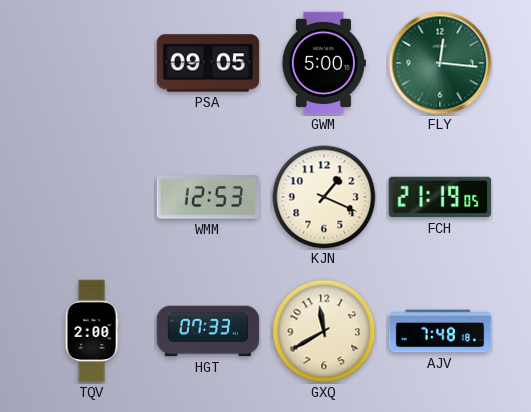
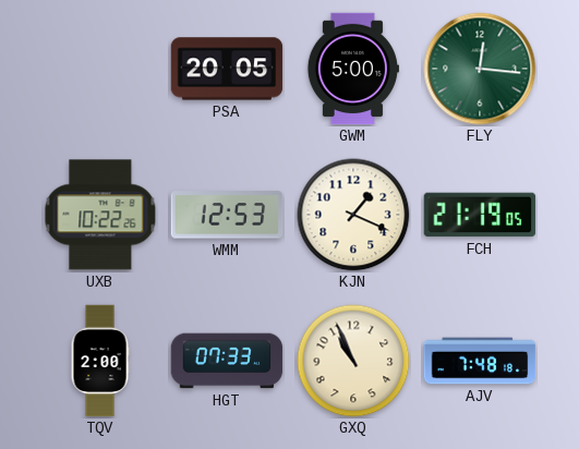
PSA: 09:05 -> 20:05 (227, 69)
UXB: none -> 10:22 (100, 215)
GXQ: 11:40 -> 10:56 (353, 361)
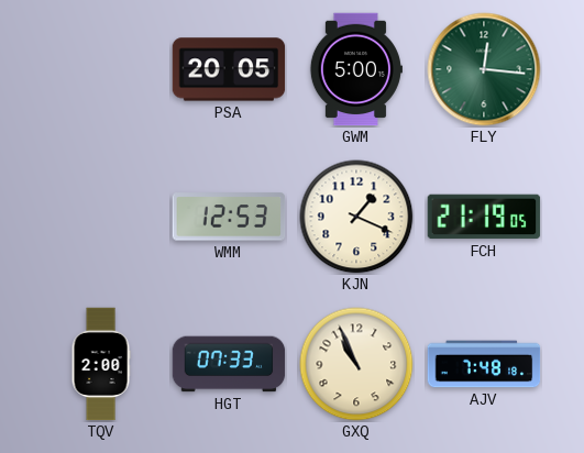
UXB: 10:22 -> none (100, 215)
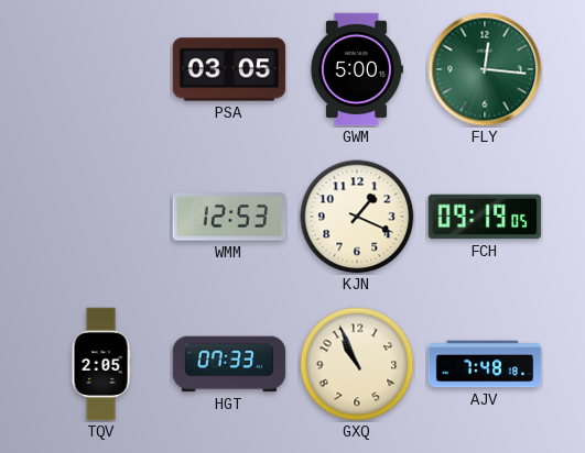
PSA: 20:05 -> 03:05 (229, 69)
FCH: 21:19 -> 09:19 (485, 217)
TQV: 2:00 -> 2:05 (101, 364)
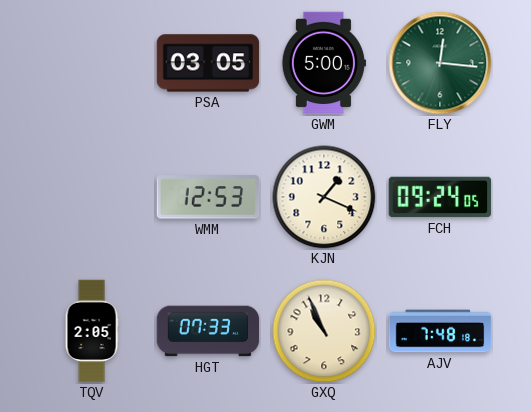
FCH: 09:19 -> 09:24 (440, 197)
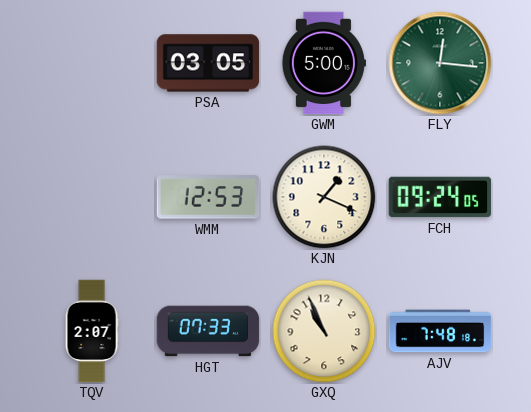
TQV: 2:05 -> 2:07 (92, 331)
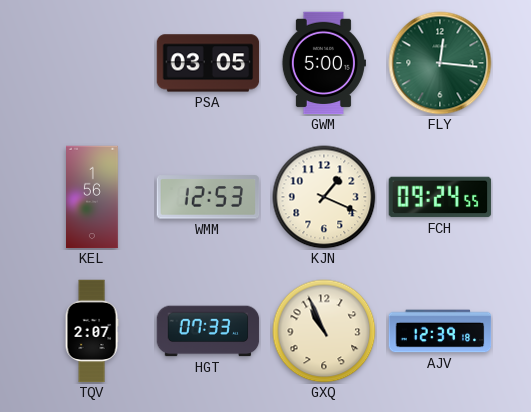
KEL: none -> 1:56 (93, 197)
FCH: 09:24:05 -> 09:24:55 (440, 197)
AJV: 7:48 -> 12:39 (440, 331)
